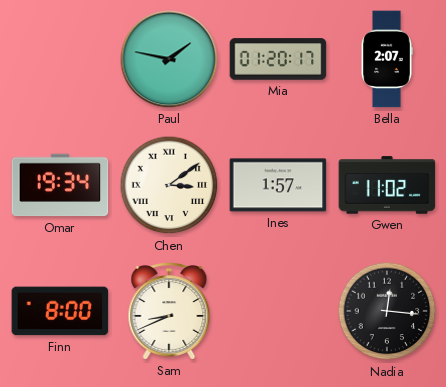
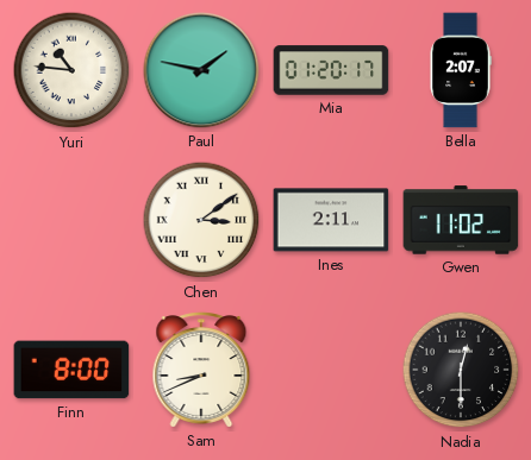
Yuri: none -> 10:46 (71, 70)
Omar: 19:34 -> none (60, 185)
Ines: 1:57 -> 2:11 (331, 220)
Nadia: 12:16 -> 12:30 (461, 370)
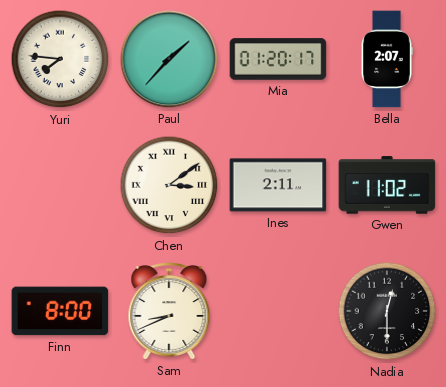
Yuri: 10:46 -> 7:46 (60, 59)
Paul: 1:47 -> 1:37 (169, 59)
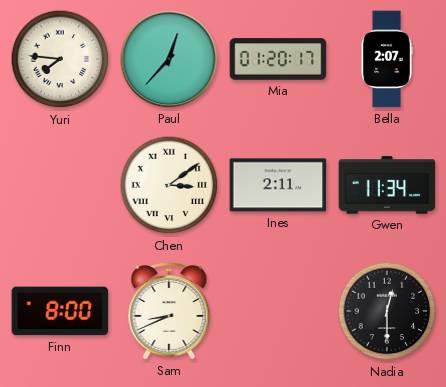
Paul: 1:37 -> 12:37 (169, 59)
Gwen: 11:02 -> 11:34 (387, 185)
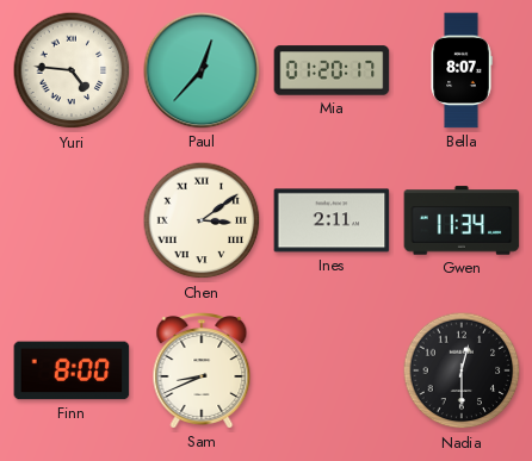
Yuri: 7:46 -> 4:46 (72, 70)
Bella: 2:07 -> 8:07 (462, 70)
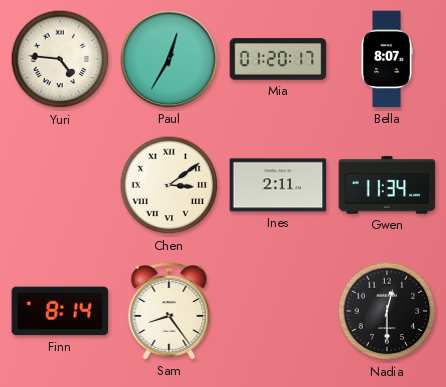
Paul: 12:37 -> 12:35 (169, 59)
Finn: 8:00 -> 8:14 (60, 311)
Sam: 8:41 -> 8:24 (169, 311)
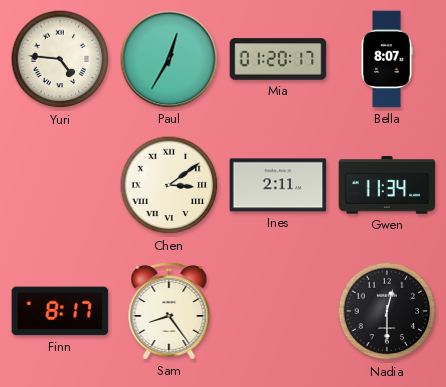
Finn: 8:14 -> 8:17 (60, 311)
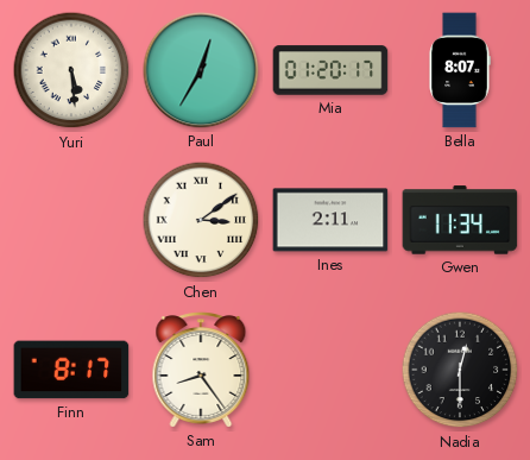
Yuri: 4:46 -> 5:29 (71, 70)
